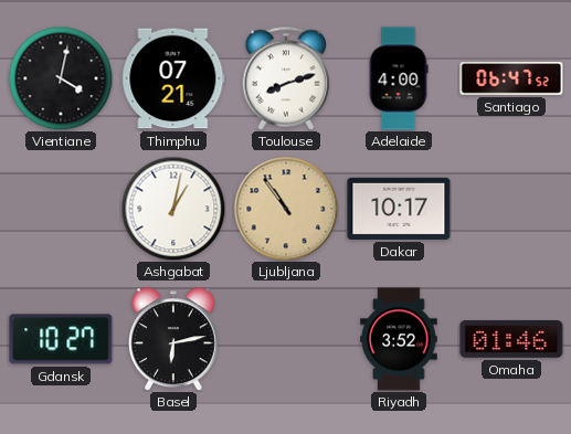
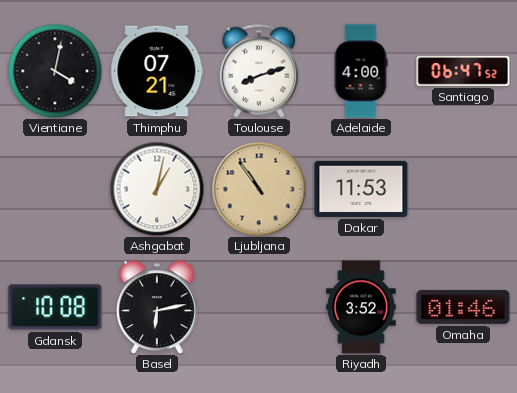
Dakar: 10:17 -> 11:53 (361, 189)
Gdansk: 10:27 -> 10:08 (55, 307)
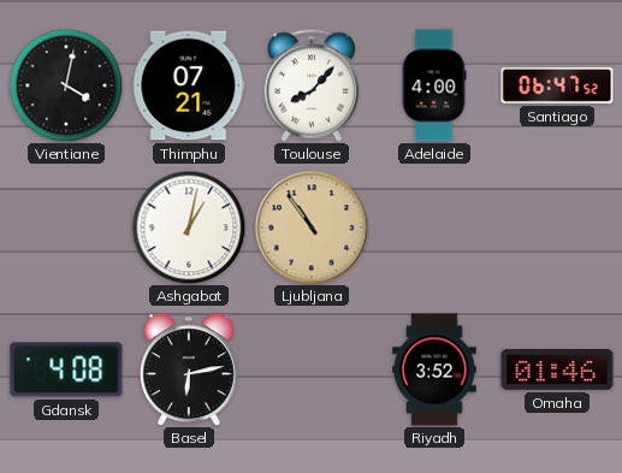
Toulouse: 8:12 -> 8:07 (312, 85)
Dakar: 11:53 -> none (361, 189)
Gdansk: 10:08 -> 4:08 (66, 369)
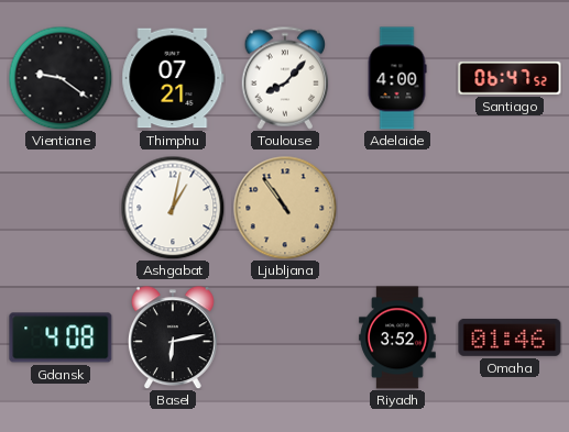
Vientiane: 4:02 -> 9:21 (61, 78)
